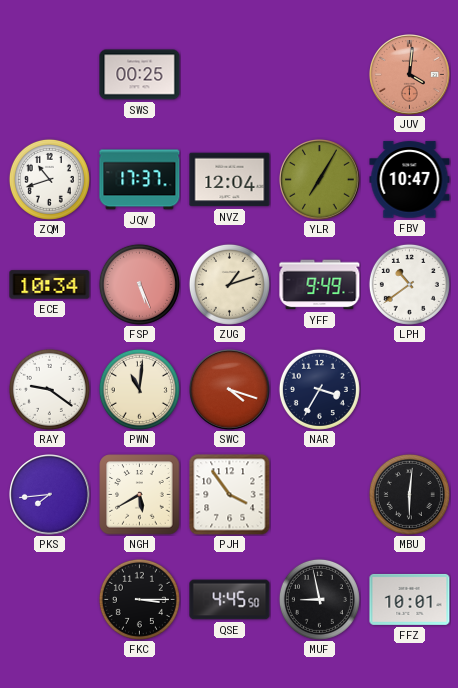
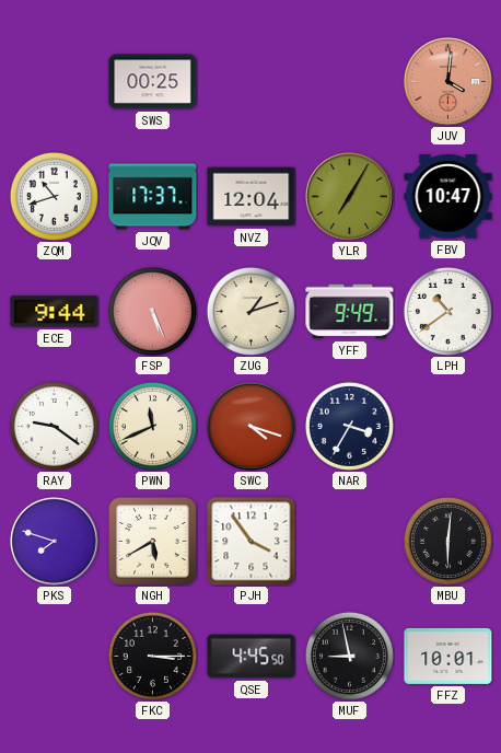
ECE: 10:34 -> 9:44 (55, 312)
PWN: 11:01 -> 11:41 (152, 426)
PKS: 7:44 -> 7:48 (55, 542)
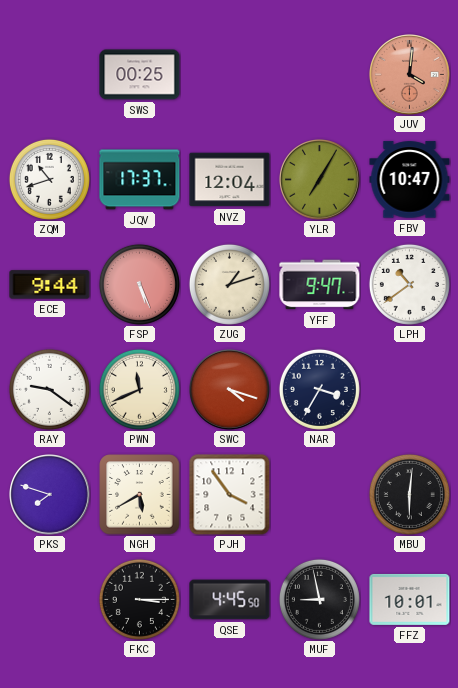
YFF: 9:49 -> 9:47 (320, 285)
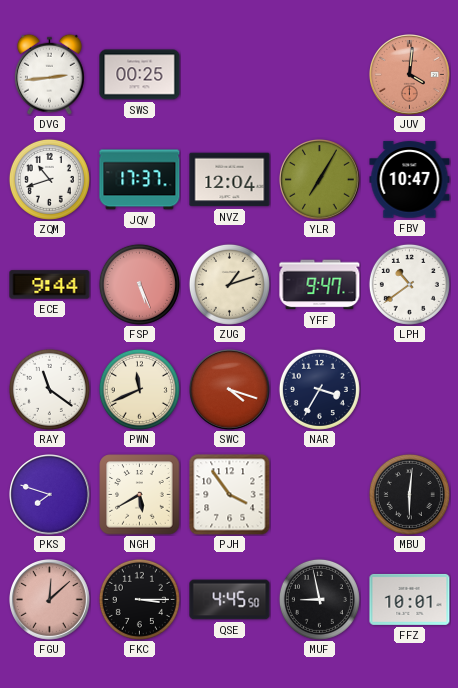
DVG: none -> 2:44 (49, 74)
RAY: 9:21 -> 11:21 (49, 389)
FGU: none -> 12:08 (50, 600)
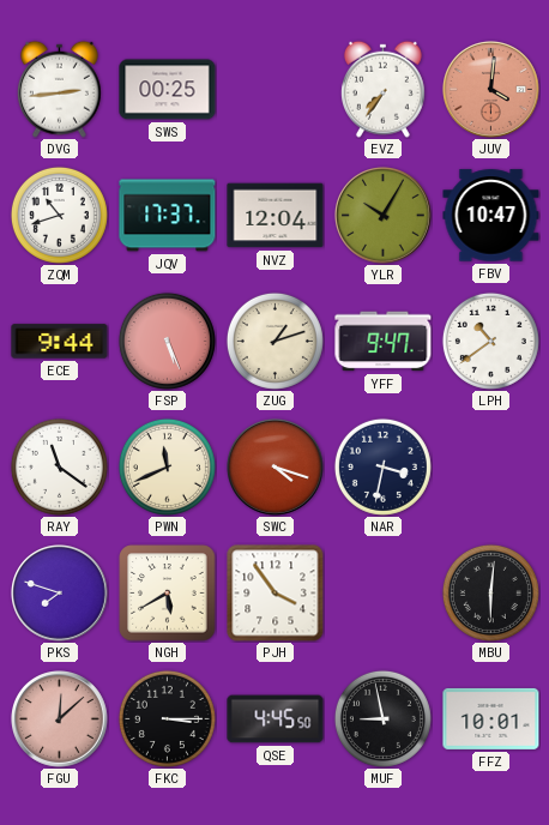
EVZ: none -> 7:36 (382, 89)
YLR: 7:05 -> 10:05 (384, 216)
NAR: 3:35 -> 3:32 (382, 466)
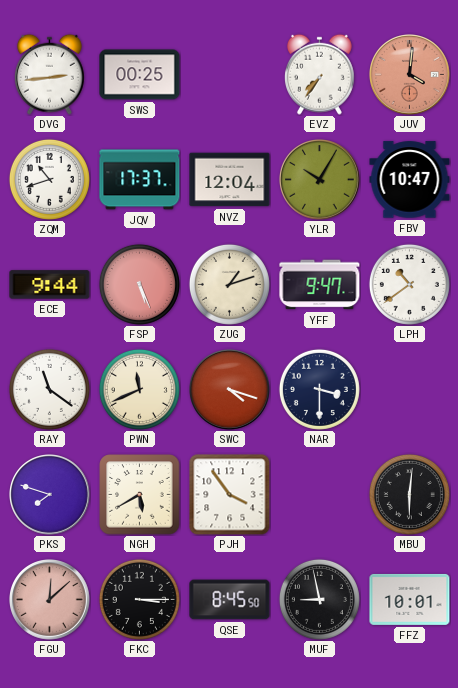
NAR: 3:32 -> 3:30 (319, 389)
QSE: 4:45 -> 8:45 (230, 600)
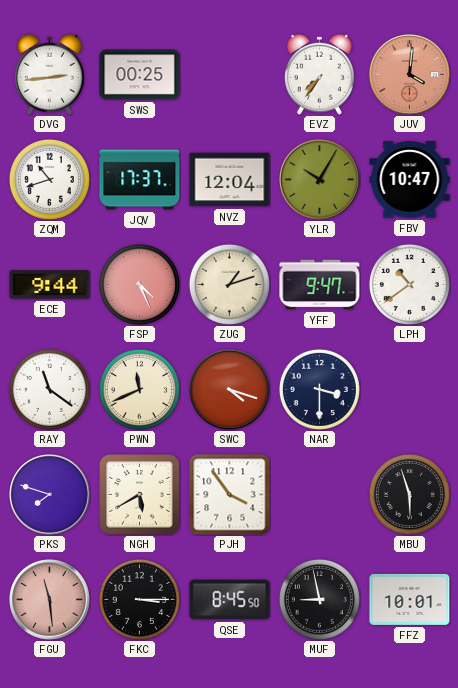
FSP: 5:26 -> 4:26 (139, 284)
MBU: 6:01 -> 5:57 (409, 494)
FGU: 12:08 -> 11:29 (50, 600)
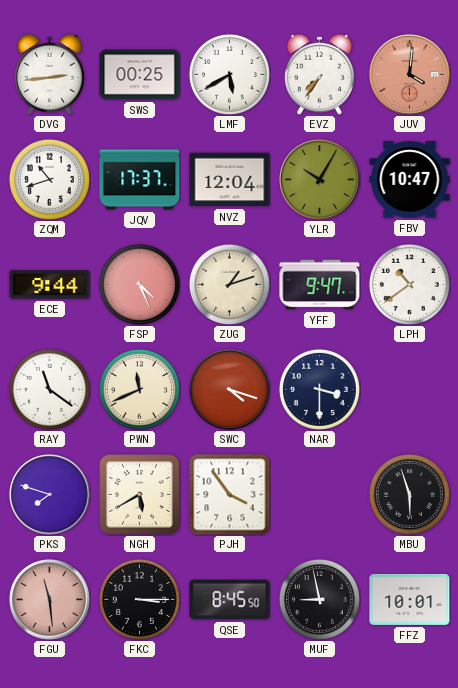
LMF: none -> 5:40 (229, 74)
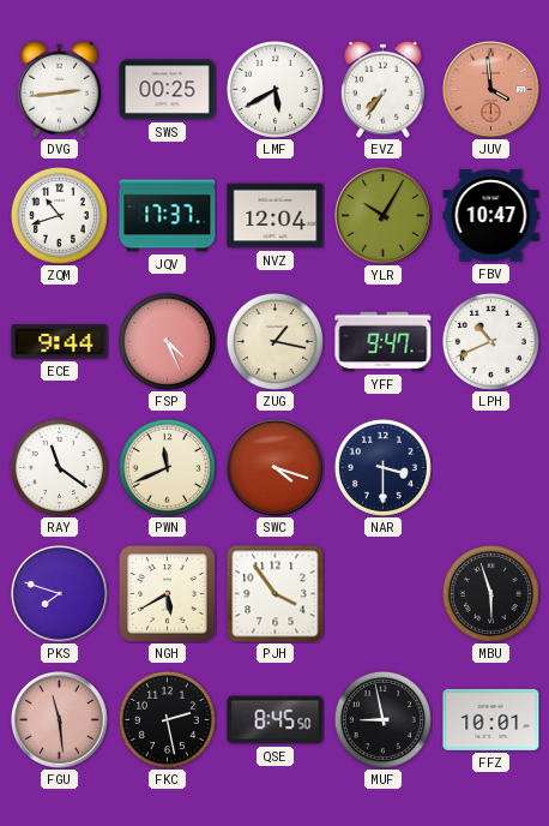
JUV: 4:01 -> 3:59 (491, 90)
ZUG: 1:12 -> 1:17 (274, 341)
LPH: 10:39 -> 10:41 (490, 341)
FKC: 3:15 -> 2:28 (167, 719)
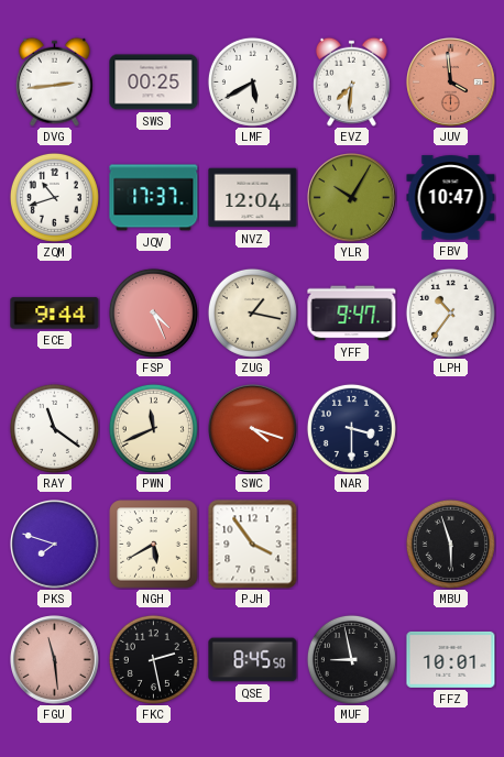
EVZ: 7:36 -> 7:31 (351, 81)
LPH: 10:41 -> 10:36 (450, 312)
